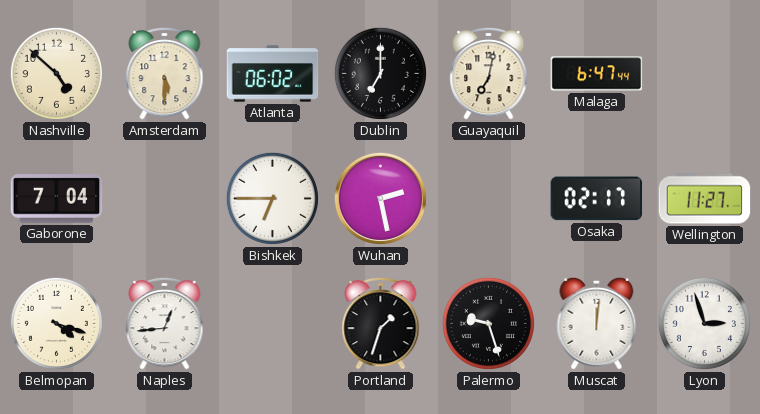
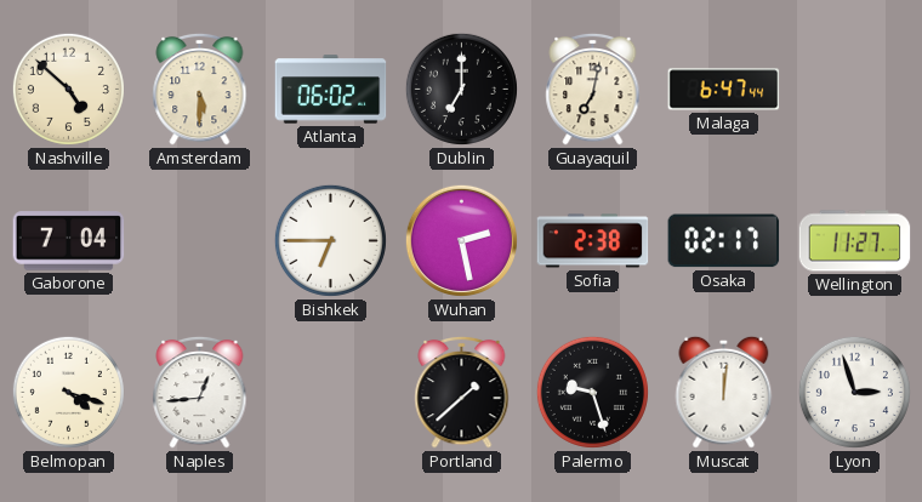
Sofia: none -> 2:38 (593, 241)
Portland: 1:33 -> 1:38 (462, 392)
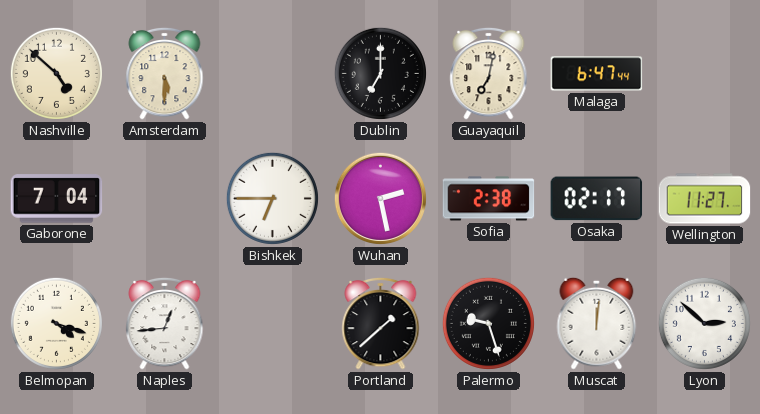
Atlanta: 06:02 -> none (331, 90)
Lyon: 2:57 -> 2:52 (704, 323)
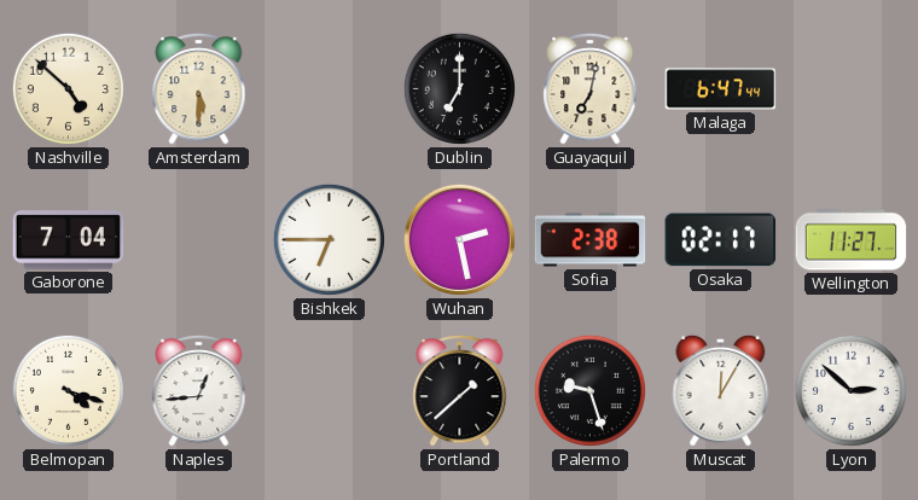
Muscat: 12:01 -> 12:05 (721, 390)
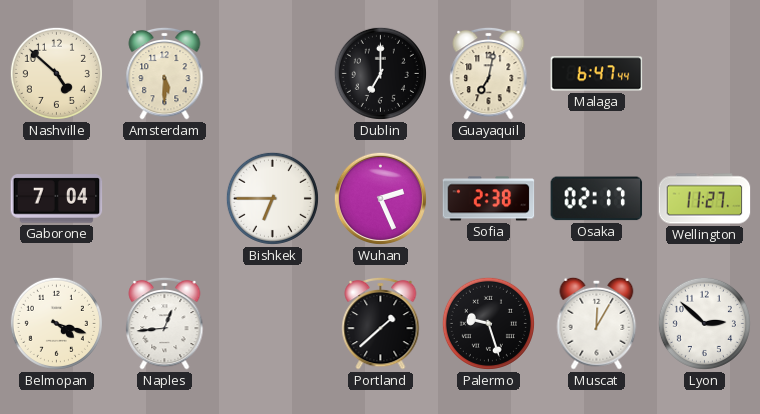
Wuhan: 2:28 -> 2:26 (380, 198)
